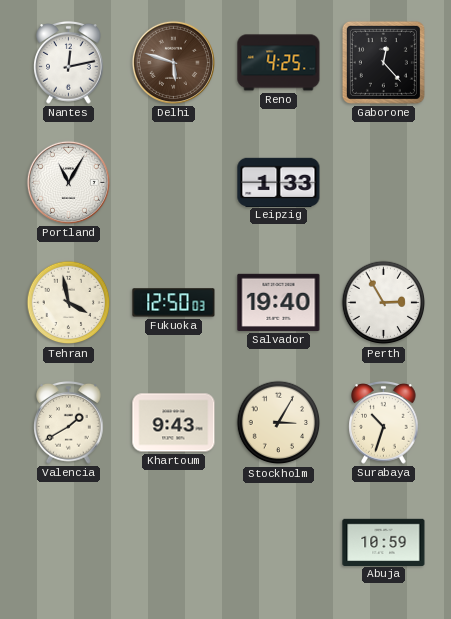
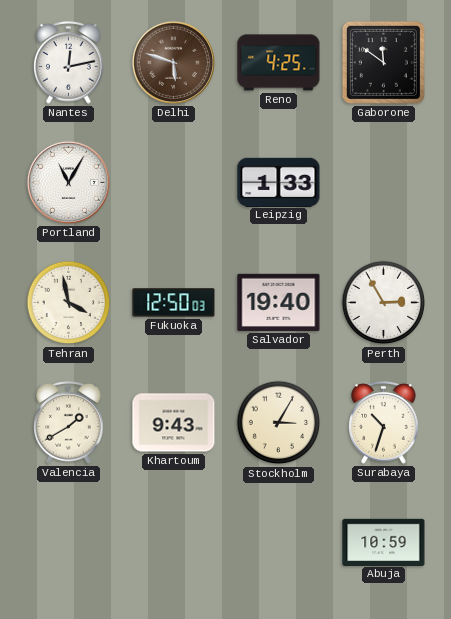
Gaborone: 12:23 -> 11:51 (383, 62)
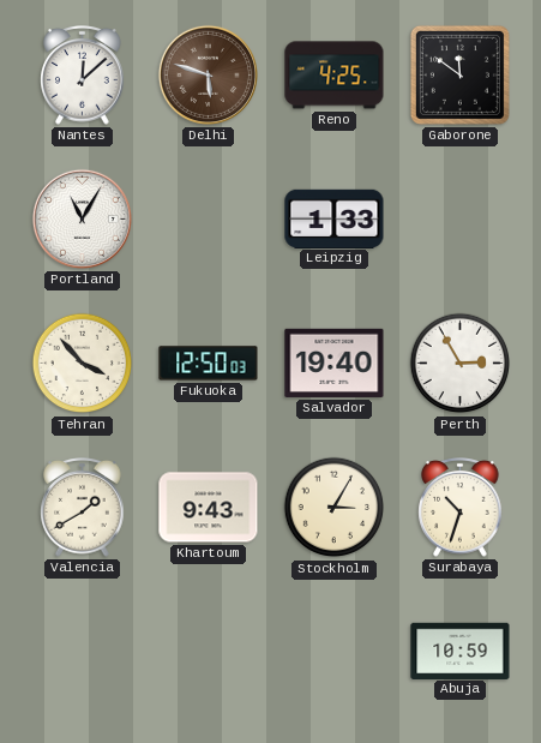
Nantes: 12:13 -> 12:08 (83, 76)
Tehran: 3:58 -> 3:53 (83, 364)
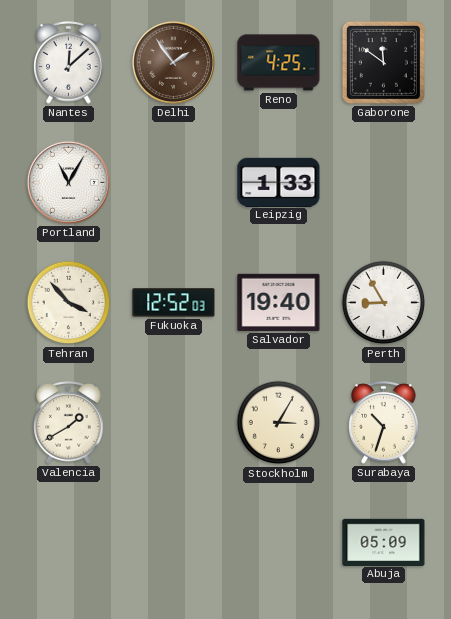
Delhi: 5:48 -> 1:54 (173, 62)
Fukuoka: 12:50 -> 12:52 (174, 303)
Perth: 2:55 -> 8:55 (384, 303)
Khartoum: 9:43 -> none (209, 508)
Abuja: 10:59 -> 05:09 (384, 542)
